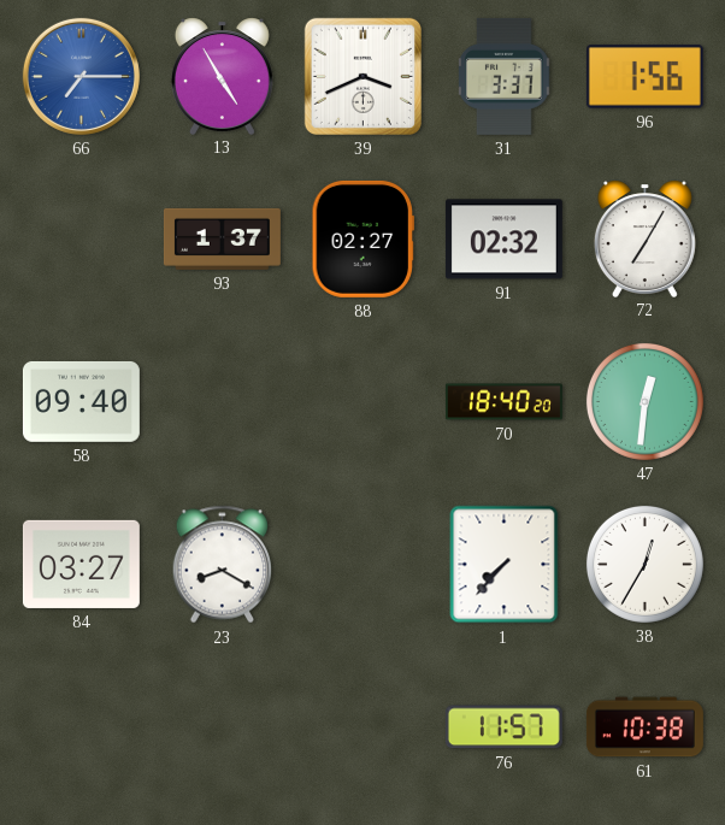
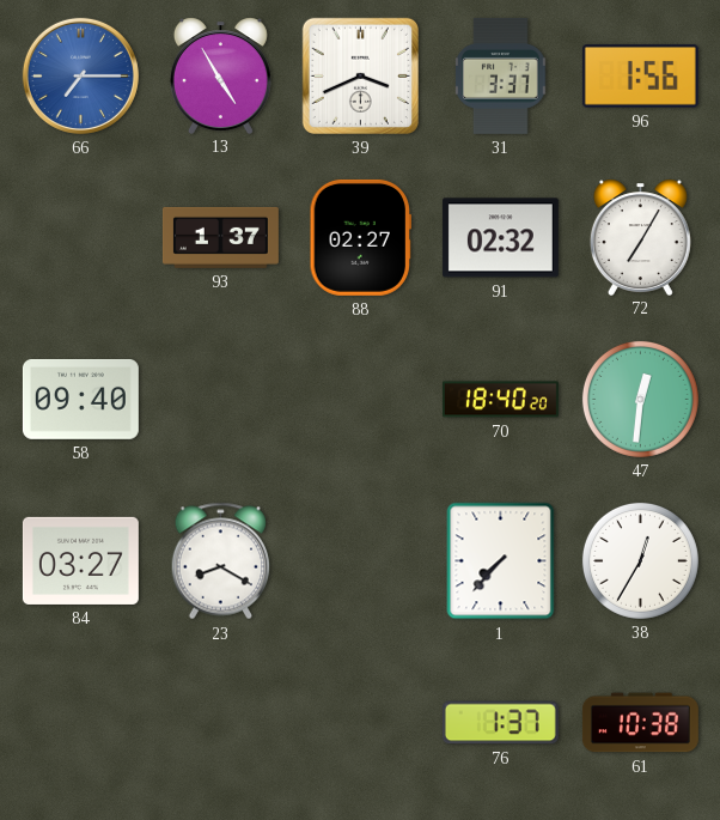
76: 11:57 -> 1:37 (500, 723)
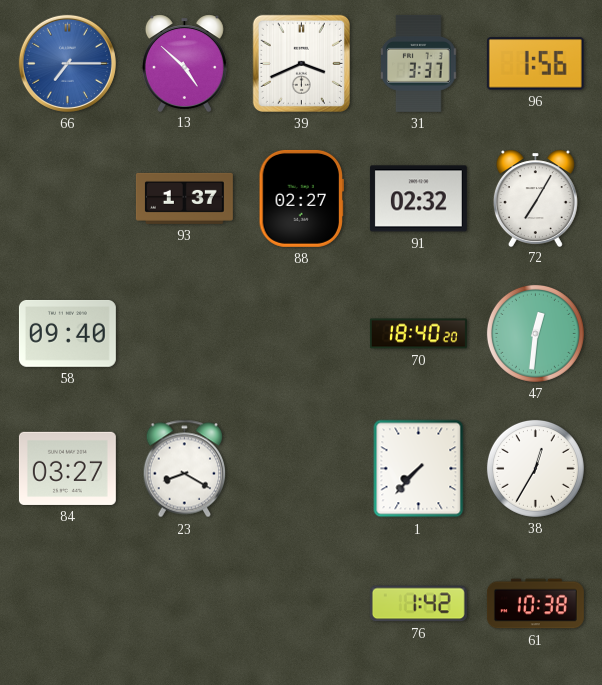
13: 4:55 -> 4:52 (184, 63)
76: 1:37 -> 1:42 (418, 604)
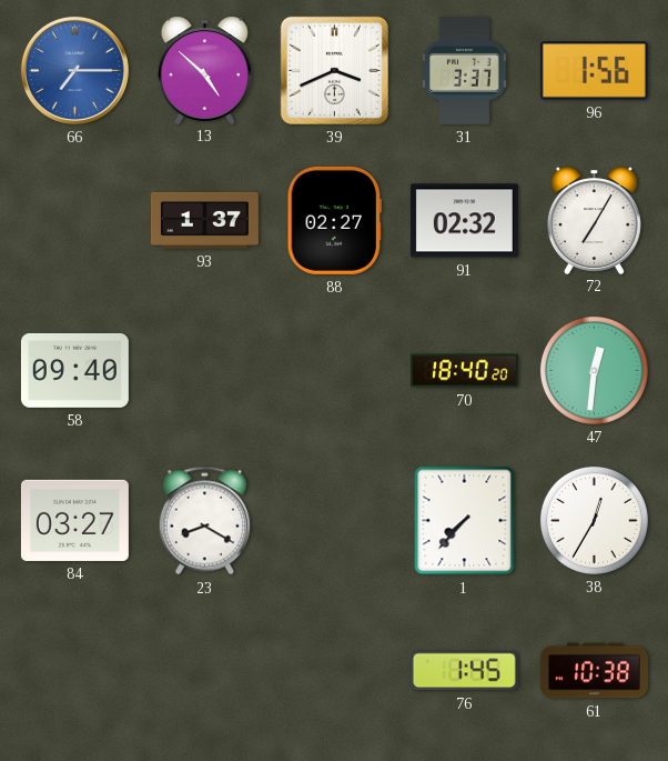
76: 1:42 -> 1:45 (464, 671)
